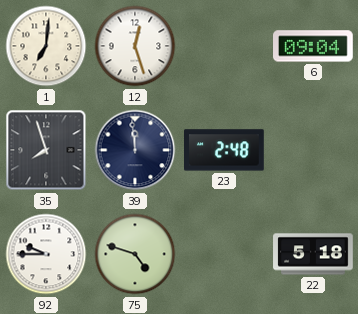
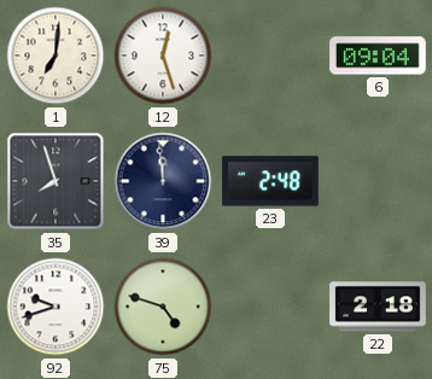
92: 9:45 -> 9:42 (56, 307)
22: 5:18 -> 2:18 (378, 307)
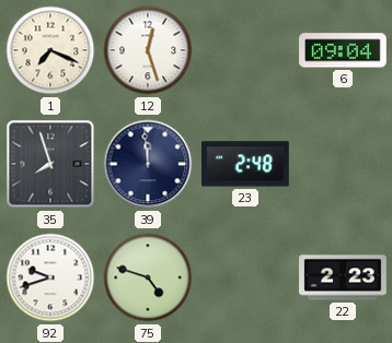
1: 7:01 -> 7:19 (50, 50)
22: 2:18 -> 2:23 (343, 277)
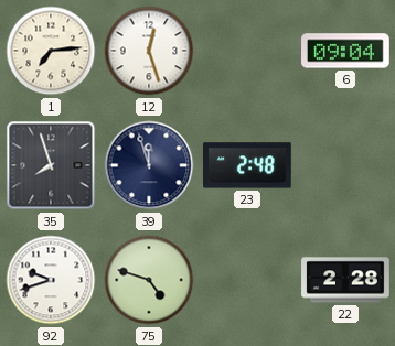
1: 7:19 -> 7:14 (51, 51)
39: 11:59 -> 11:57 (149, 165)
22: 2:23 -> 2:28 (345, 280)
